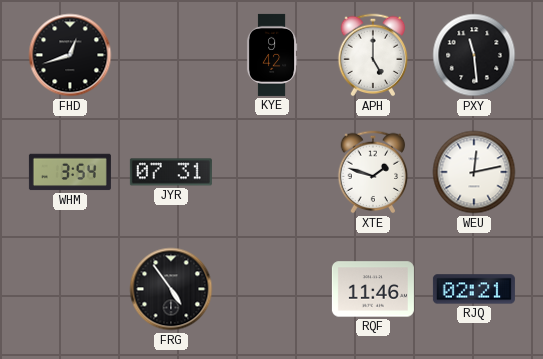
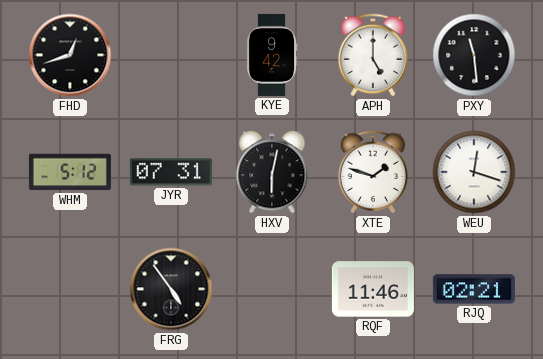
WHM: 3:54 -> 5:12 (70, 172)
HXV: none -> 6:02 (272, 173)
WEU: 12:13 -> 12:18 (474, 172)
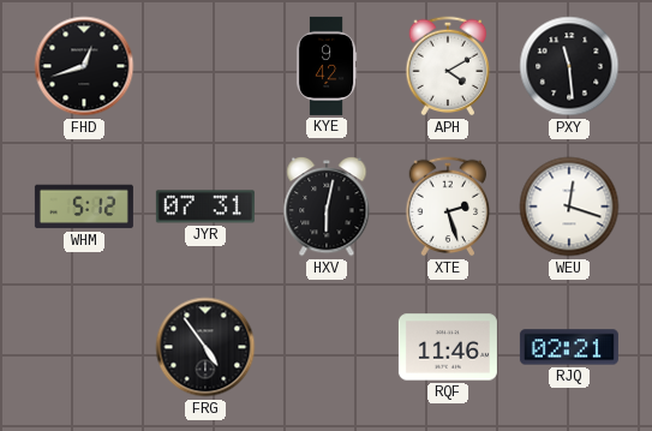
APH: 5:00 -> 4:10 (448, 66)
XTE: 1:48 -> 2:27 (448, 206)
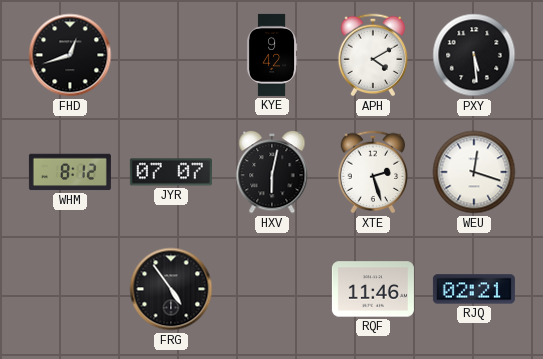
PXY: 11:29 -> 5:29 (474, 55)
WHM: 5:12 -> 8:12 (70, 172)
JYR: 07:31 -> 07:07 (171, 172)
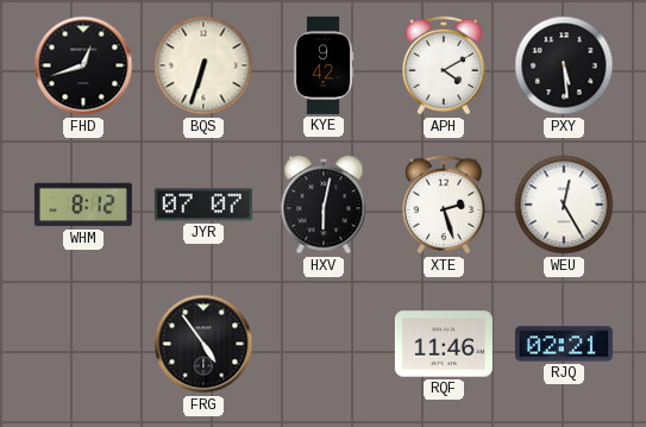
BQS: none -> 6:33 (203, 65)
WEU: 12:18 -> 12:25 (564, 205)
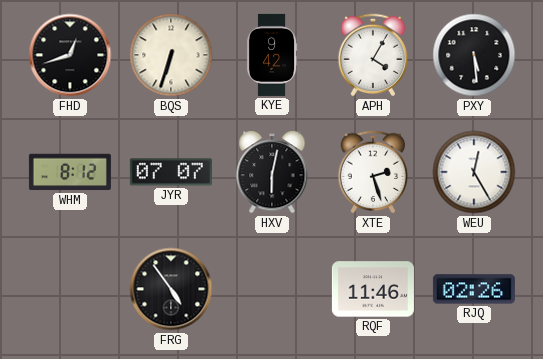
APH: 4:10 -> 4:05 (373, 55)
RJQ: 02:21 -> 02:26 (474, 289)
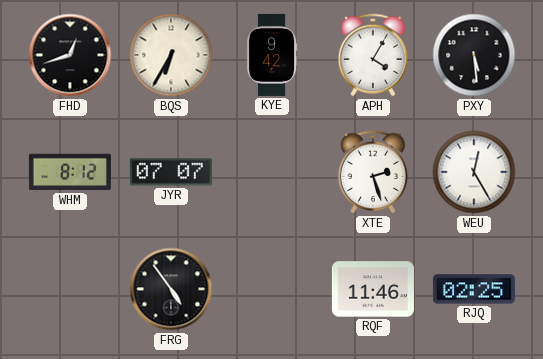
BQS: 6:33 -> 6:35 (171, 55)
HXV: 6:02 -> none (272, 173)
RJQ: 02:26 -> 02:25 (474, 289)
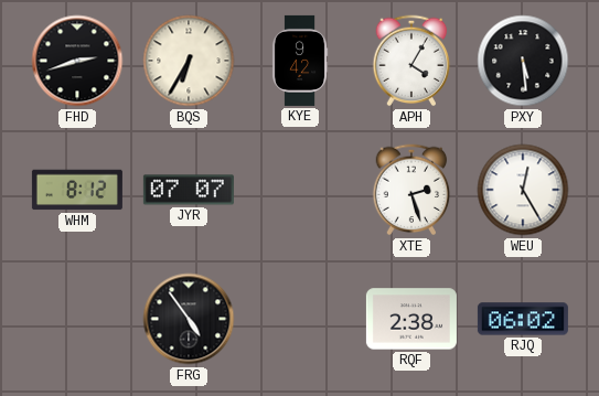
FHD: 12:42 -> 2:42 (77, 61)
RQF: 11:46 -> 2:38 (411, 319)
RJQ: 02:25 -> 06:02 (523, 319)
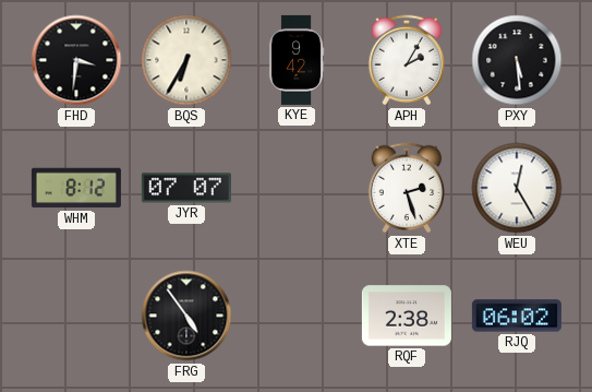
FHD: 2:42 -> 3:31 (76, 60)
APH: 4:05 -> 2:05 (407, 60)
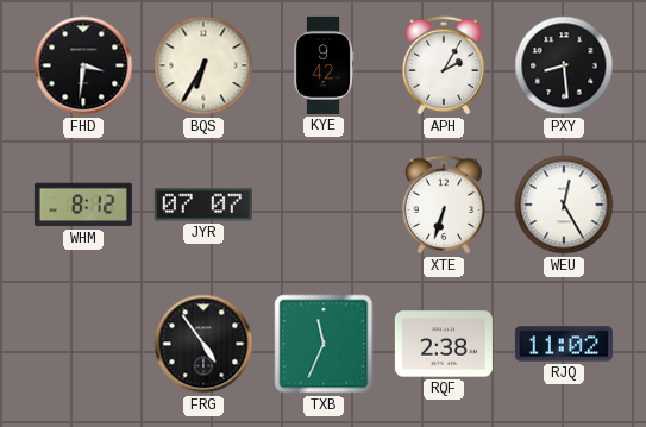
PXY: 5:29 -> 8:29 (564, 65)
XTE: 2:27 -> 6:33 (444, 205)
TXB: none -> 11:34 (324, 344)
RJQ: 06:02 -> 11:02 (564, 344)
